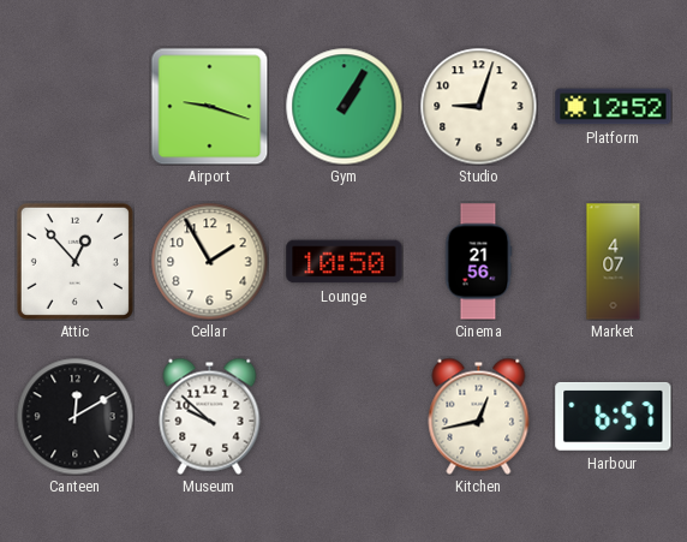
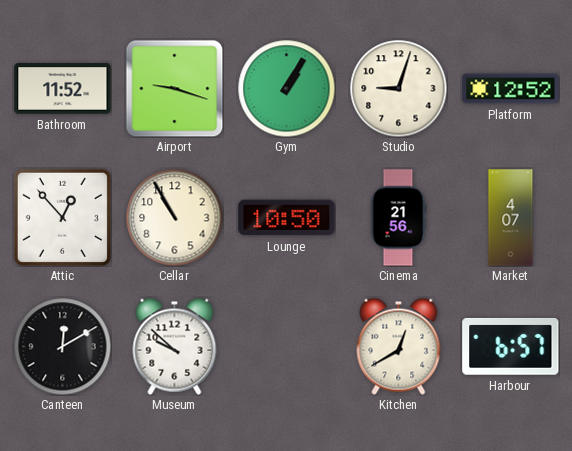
Bathroom: none -> 11:52 (63, 89)
Cellar: 1:55 -> 10:55 (174, 217)
Kitchen: 12:43 -> 12:40 (399, 346)
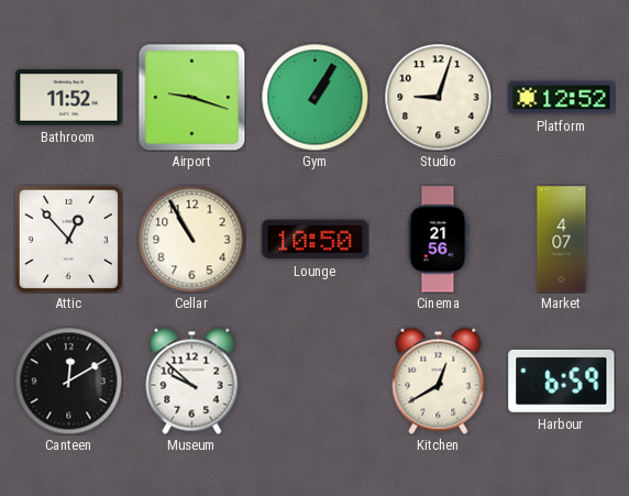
Harbour: 6:57 -> 6:59 (562, 381)
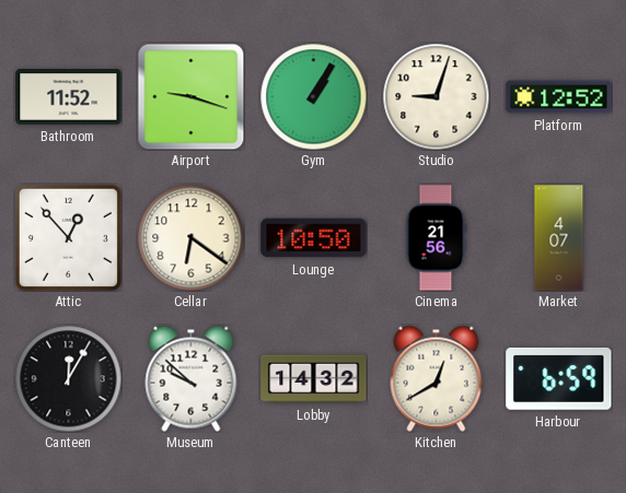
Cellar: 10:55 -> 6:21 (190, 237)
Canteen: 12:10 -> 12:05 (68, 378)
Lobby: none -> 14:32 (314, 379)
